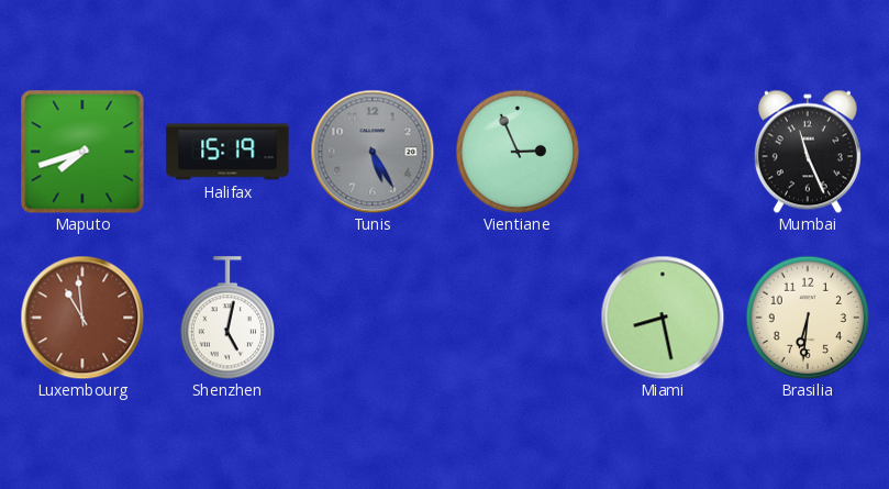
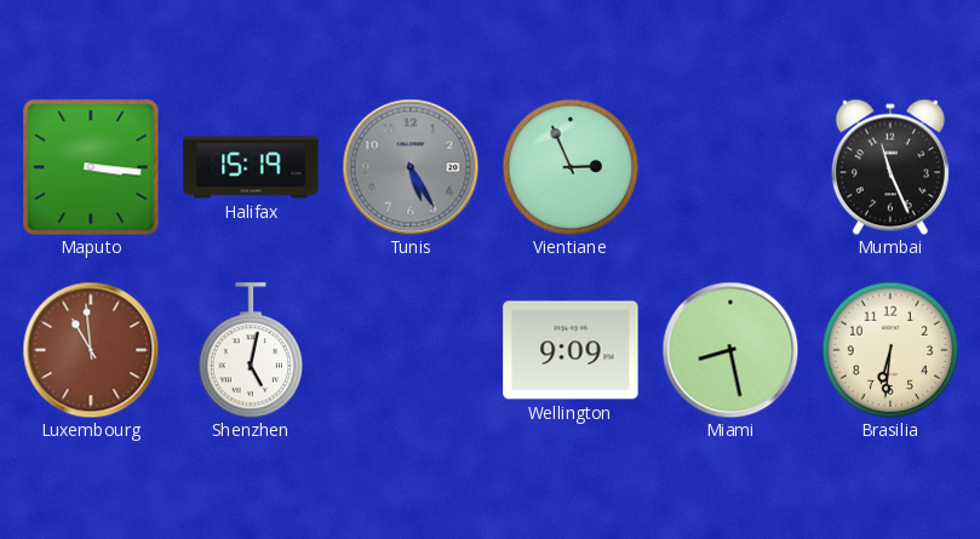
Maputo: 7:42 -> 3:16 (91, 167)
Wellington: none -> 9:09 (571, 350)
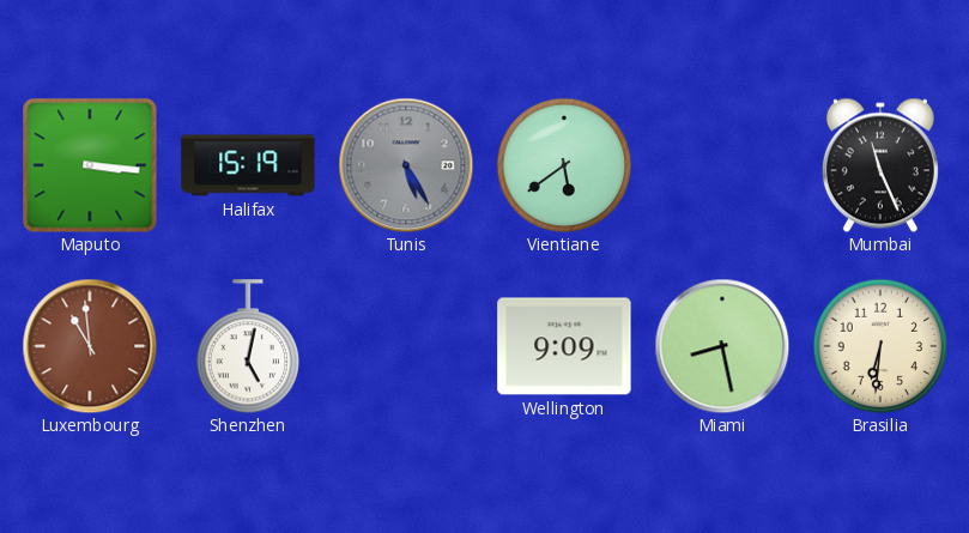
Vientiane: 2:56 -> 5:39 (564, 165)
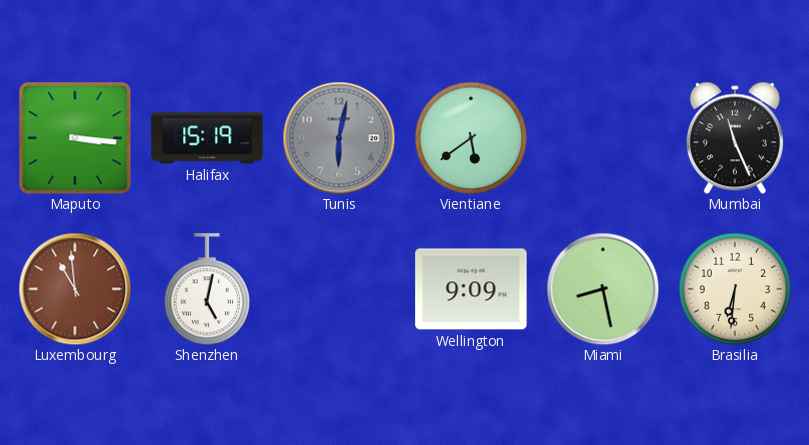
Tunis: 5:25 -> 6:02 (339, 138)
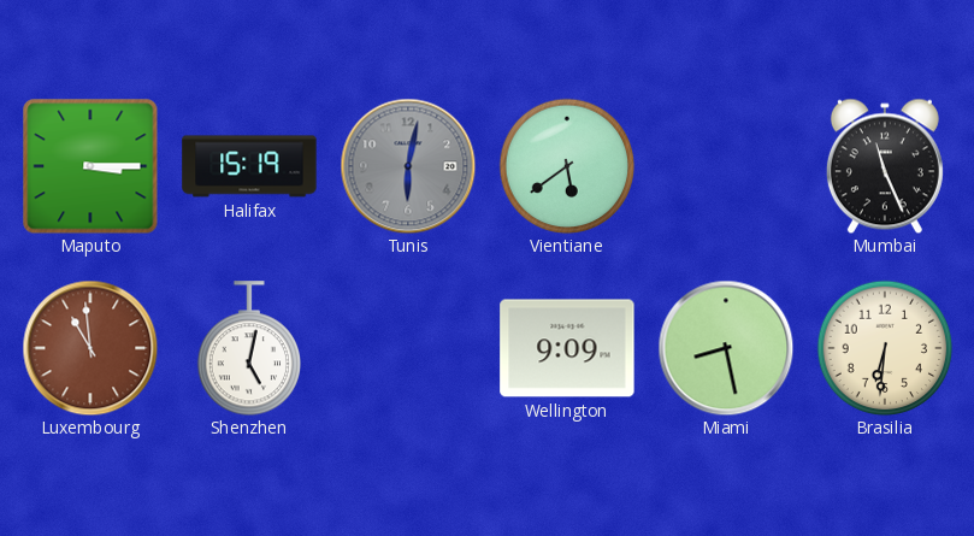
Maputo: 3:16 -> 3:15 (90, 166)
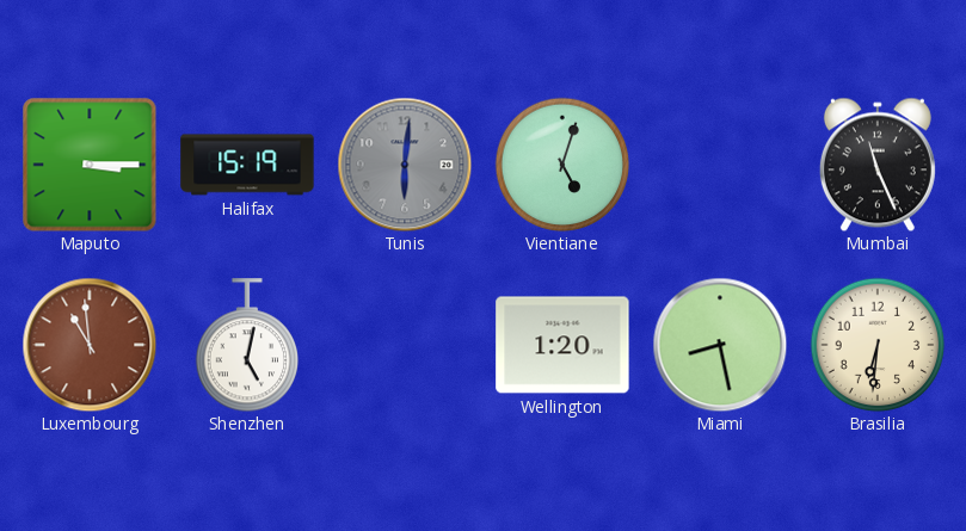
Tunis: 6:02 -> 6:01 (405, 165)
Vientiane: 5:39 -> 5:03 (562, 165)
Wellington: 9:09 -> 1:20 (562, 345)
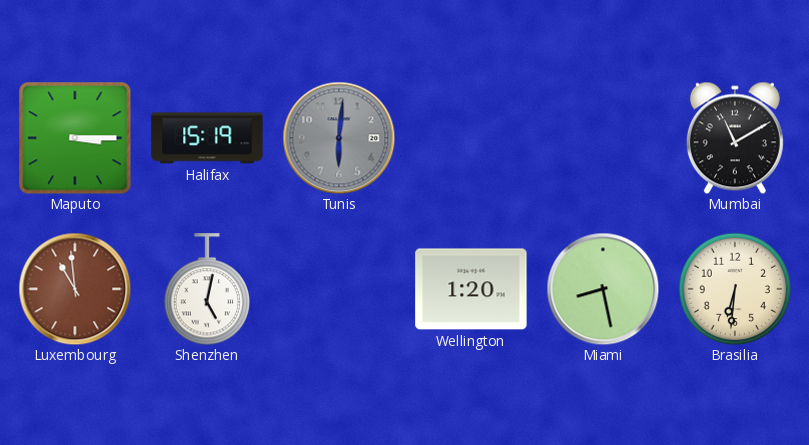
Vientiane: 5:03 -> none (562, 165)
Mumbai: 11:26 -> 11:10 (735, 138)
